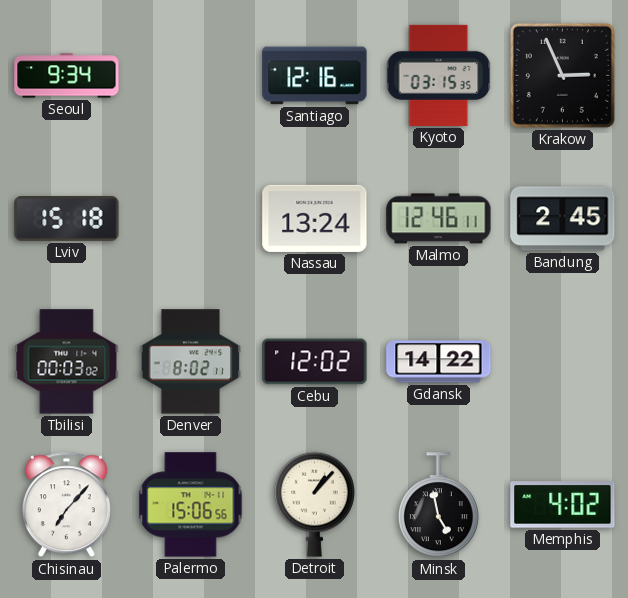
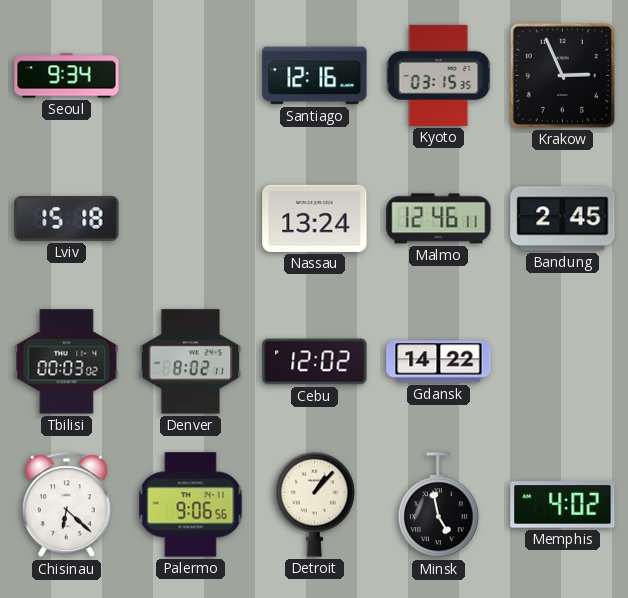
Chisinau: 7:07 -> 6:22 (66, 505)
Palermo: 15:06 -> 9:06 (191, 505)
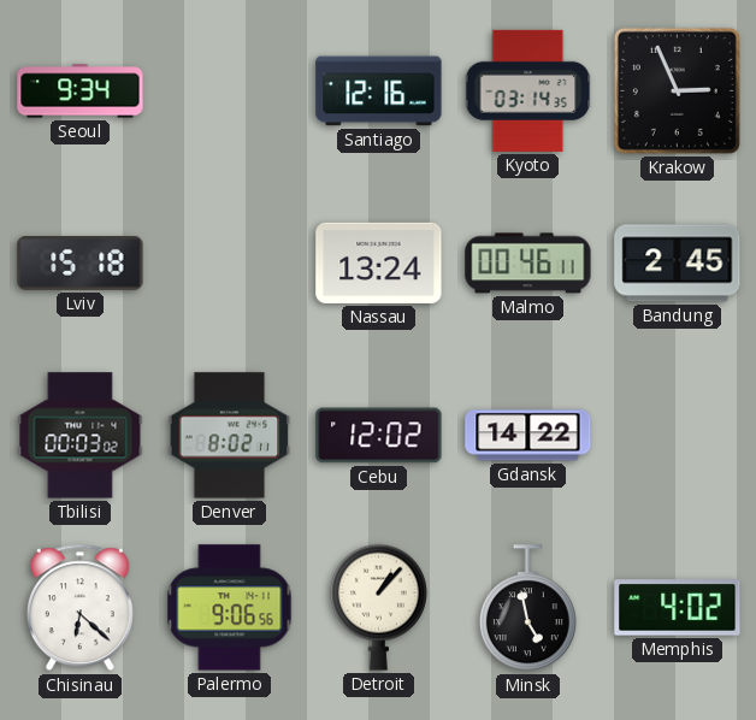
Kyoto: 03:15 -> 03:14 (528, 90)
Malmo: 12:46 -> 00:46 (528, 264)
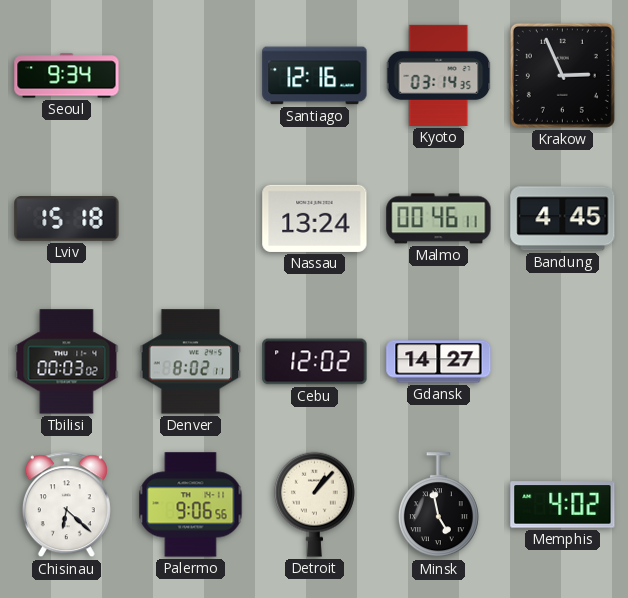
Bandung: 2:45 -> 4:45 (563, 219)
Gdansk: 14:22 -> 14:27 (439, 362)
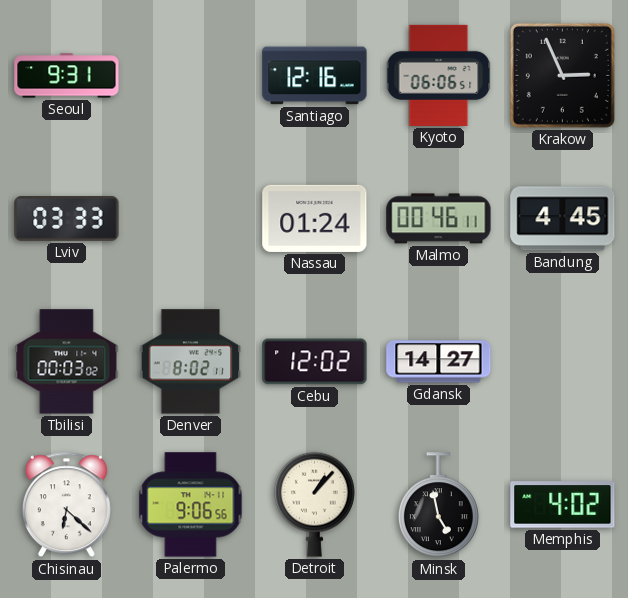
Seoul: 9:34 -> 9:31 (67, 76)
Kyoto: 03:14 -> 06:06 (439, 75)
Lviv: 15:18 -> 03:33 (67, 219)
Nassau: 13:24 -> 01:24 (315, 218)
